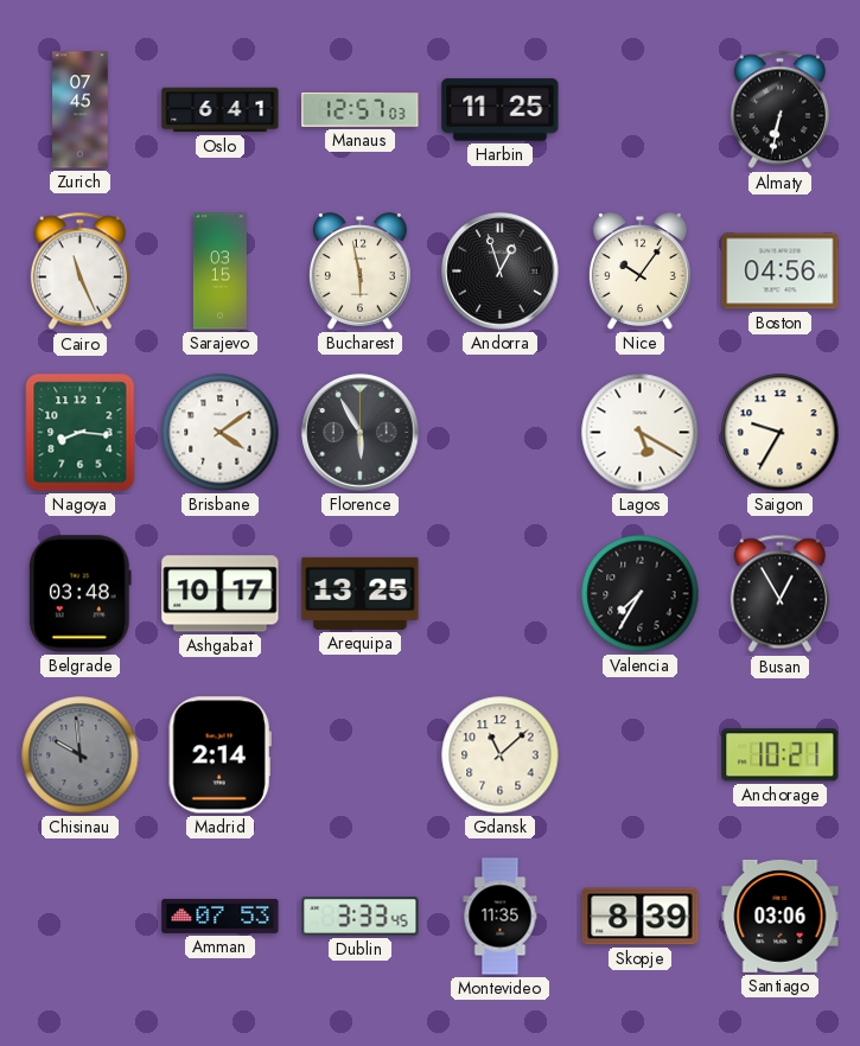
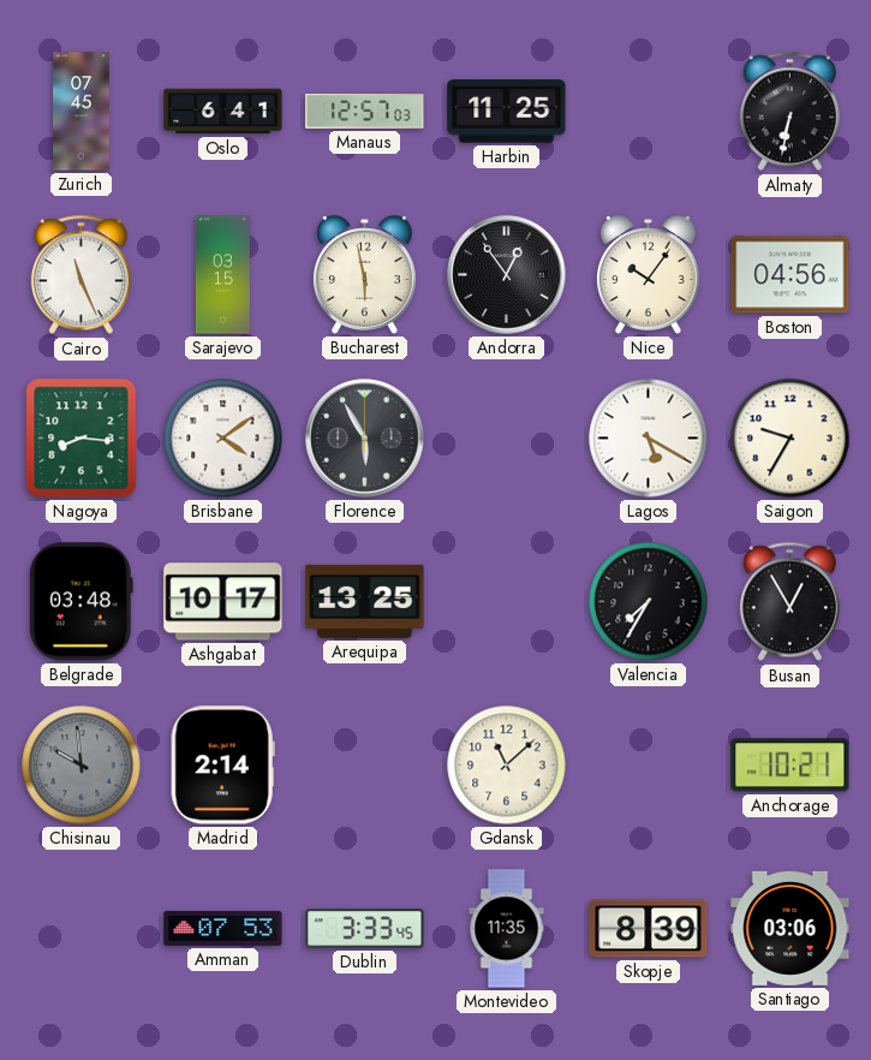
Andorra: 12:57 -> 12:54 (507, 275)
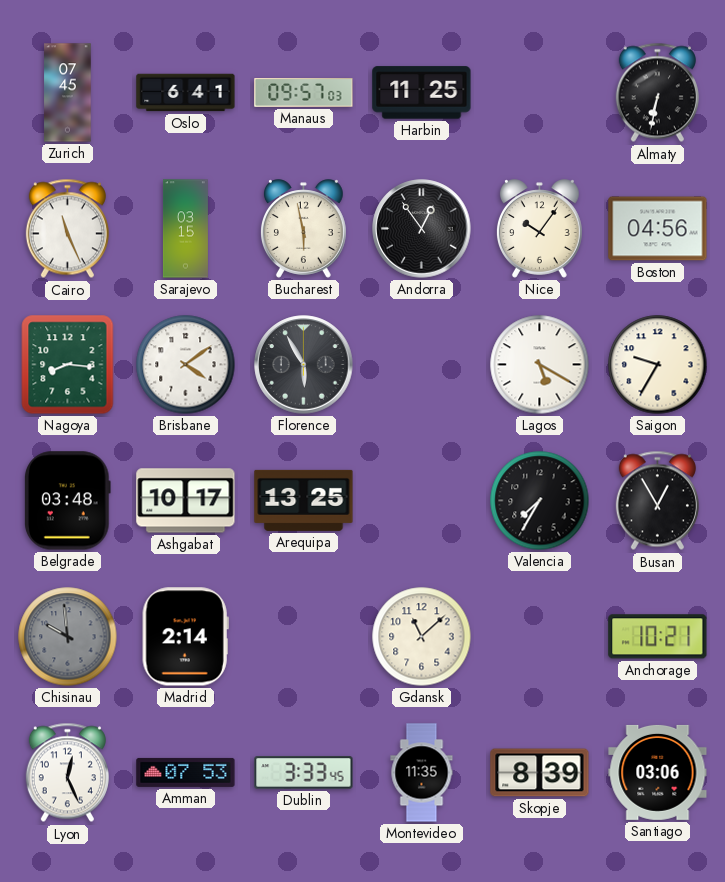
Manaus: 12:57 -> 09:57 (304, 93)
Lyon: none -> 12:26 (67, 773)
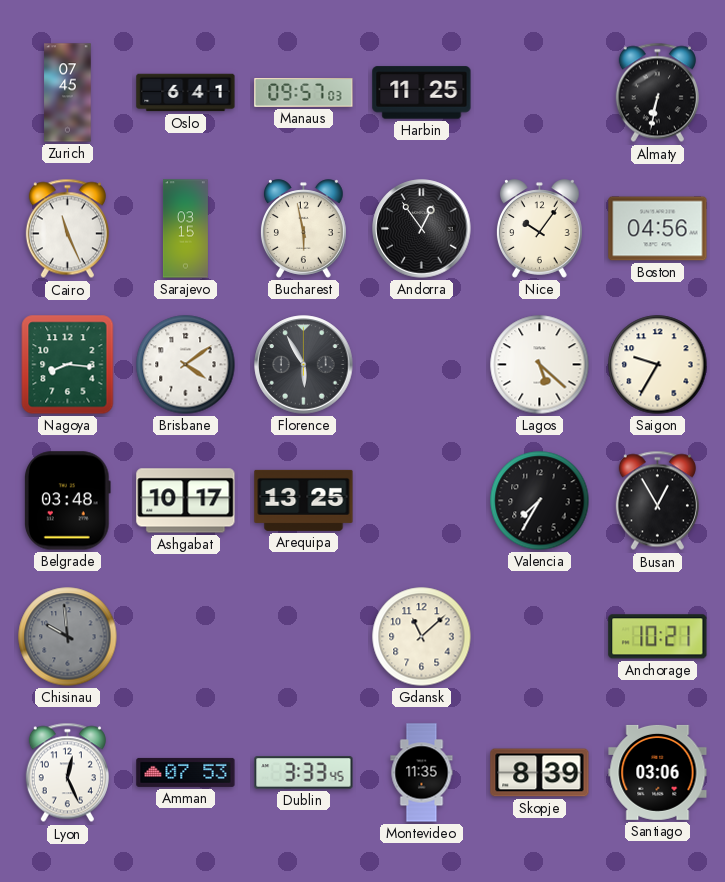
Lagos: 5:20 -> 5:22 (540, 365)
Madrid: 2:14 -> none (185, 637)
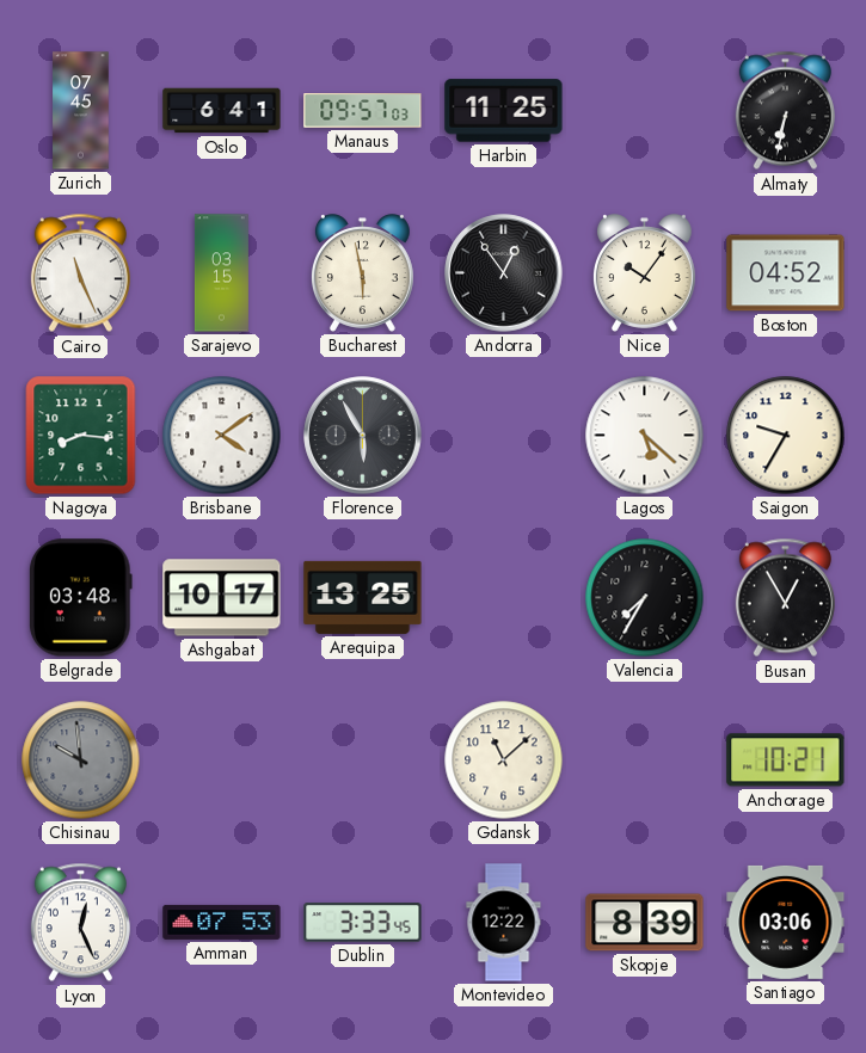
Boston: 04:56 -> 04:52 (786, 273)
Montevideo: 11:35 -> 12:22 (504, 923)
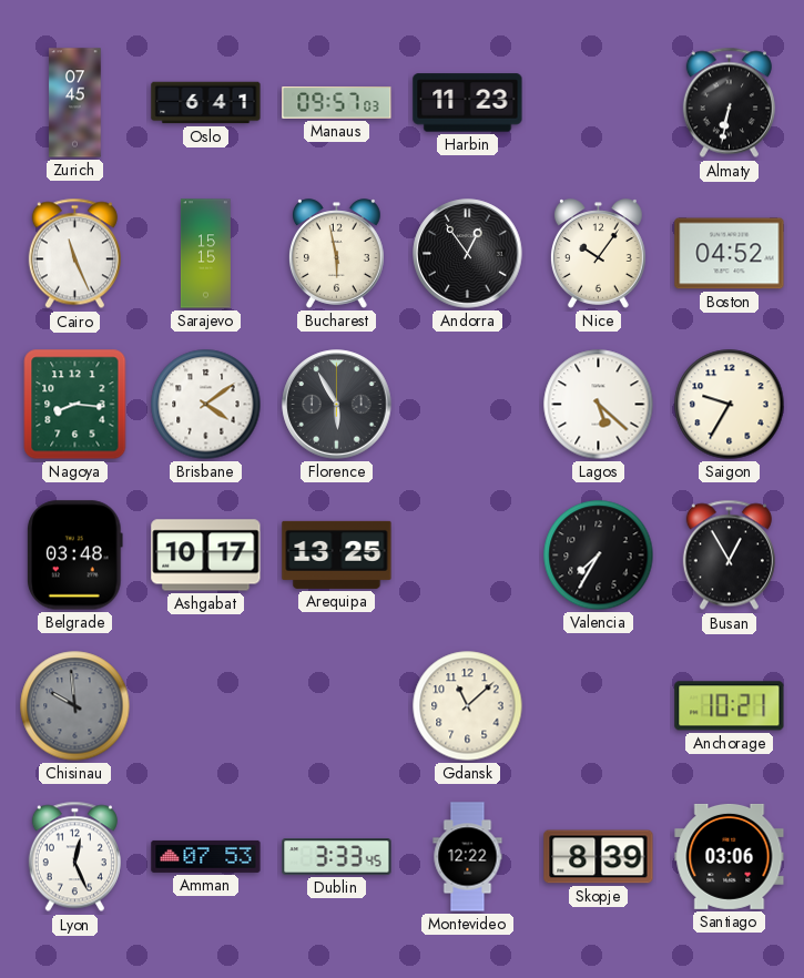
Harbin: 11:25 -> 11:23 (468, 103)
Sarajevo: 03:15 -> 15:15 (205, 254)
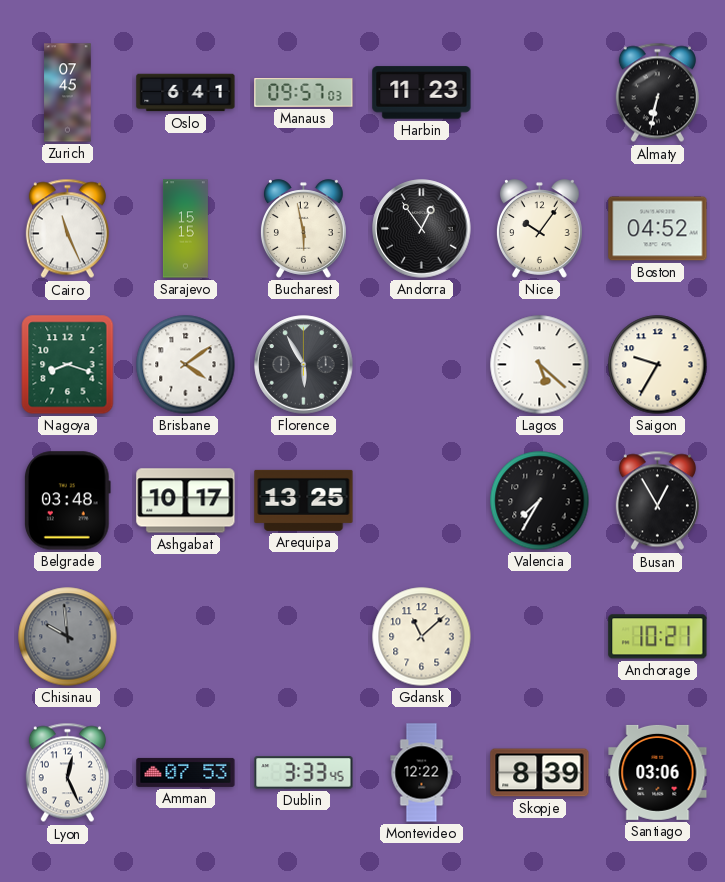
Nagoya: 8:16 -> 8:18 (68, 365)
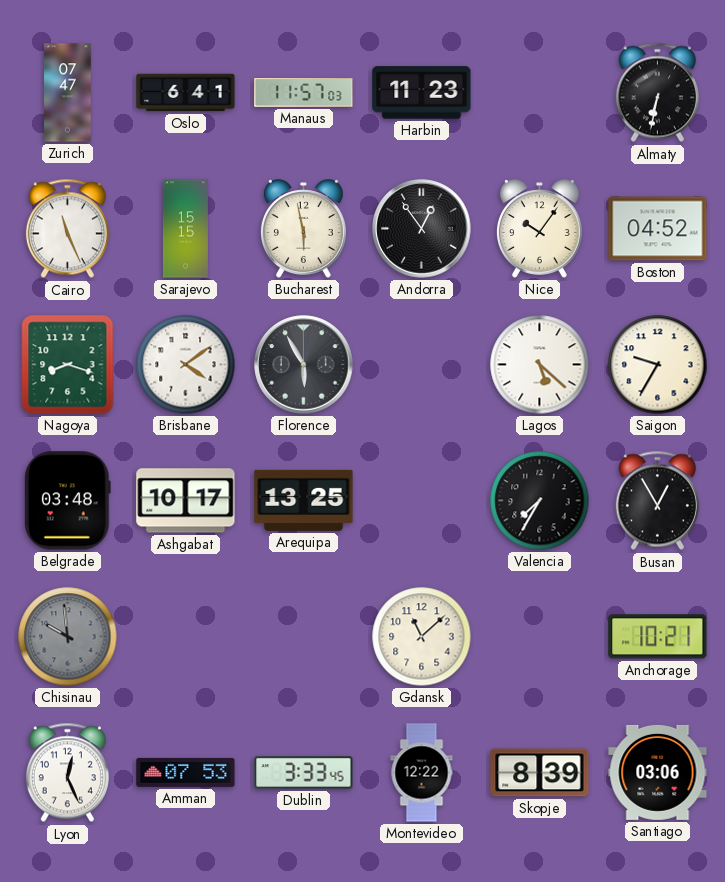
Zurich: 07:45 -> 07:47 (68, 93)
Manaus: 09:57 -> 11:57 (304, 93)
